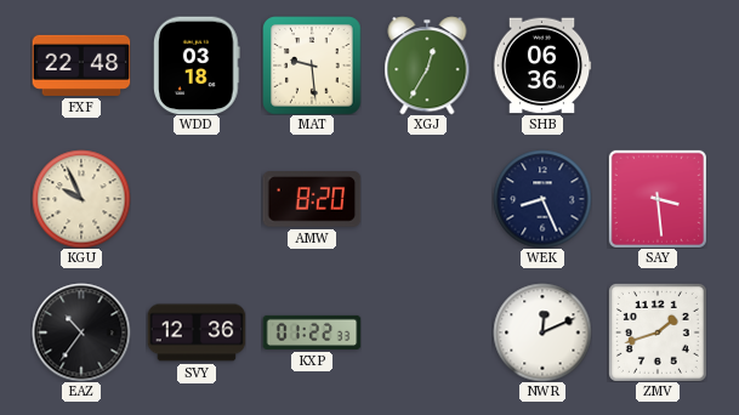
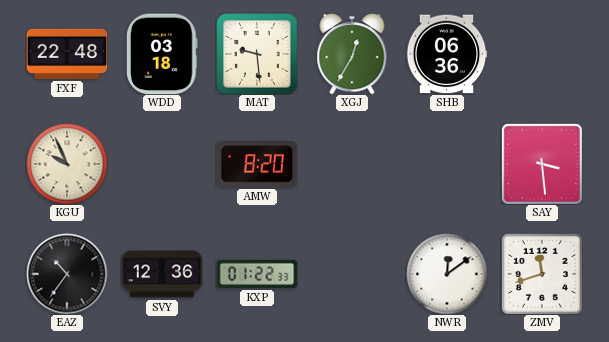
WEK: 8:26 -> none (542, 199)
NWR: 12:11 -> 12:09 (447, 274)
ZMV: 1:42 -> 11:42 (542, 274)
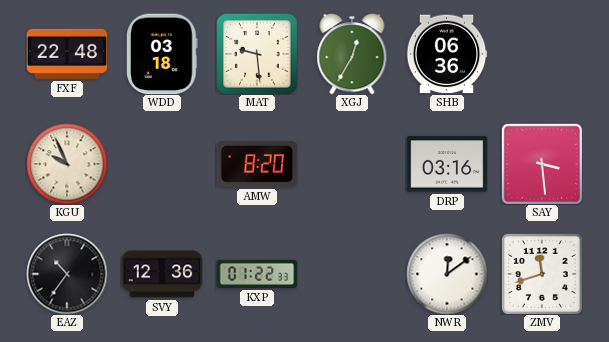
DRP: none -> 03:16 (447, 164)
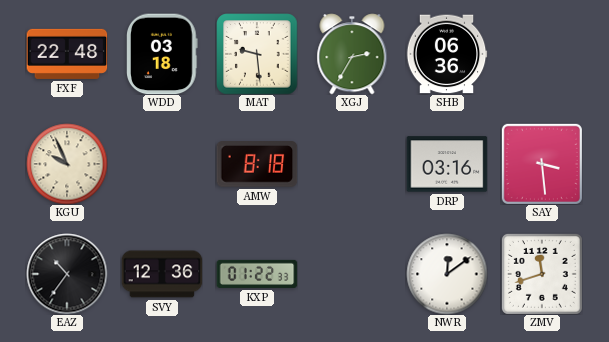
XGJ: 12:35 -> 2:35 (352, 54)
AMW: 8:20 -> 8:18 (257, 165)
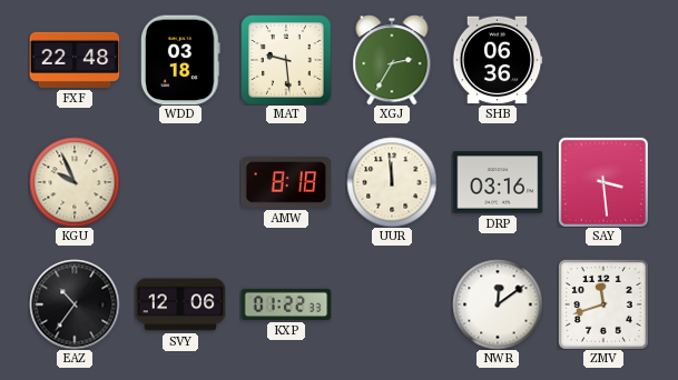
UUR: none -> 11:59 (392, 182)
SVY: 12:36 -> 12:06 (180, 304)
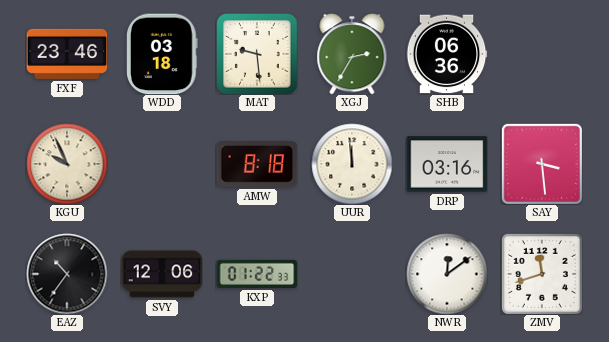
FXF: 22:48 -> 23:46 (67, 54)
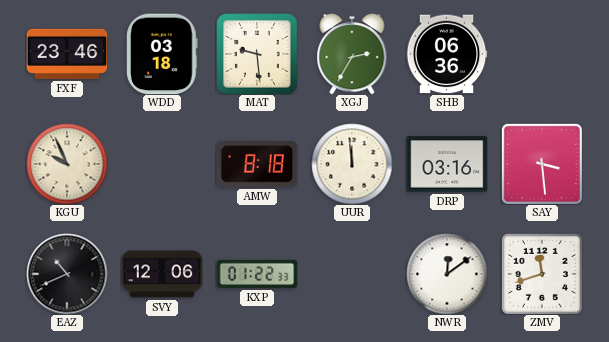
EAZ: 10:36 -> 10:41 (67, 274)
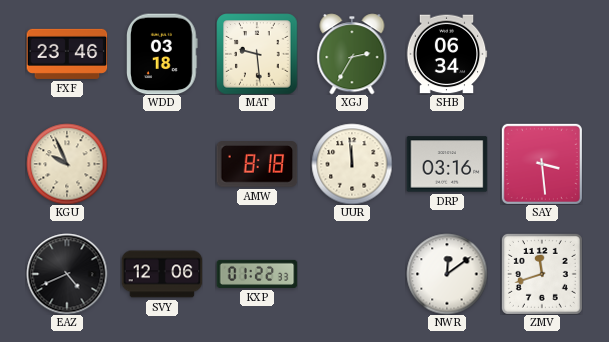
SHB: 06:36 -> 06:34 (447, 54)
EAZ: 10:41 -> 4:41 (67, 274)
